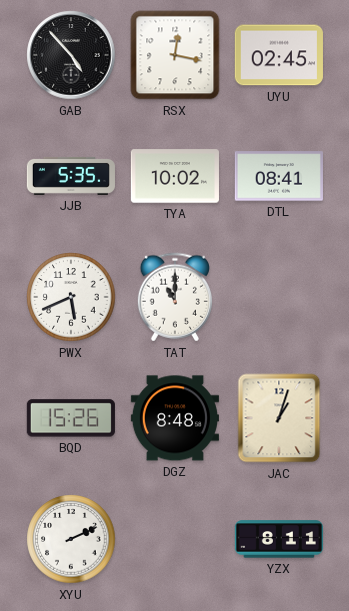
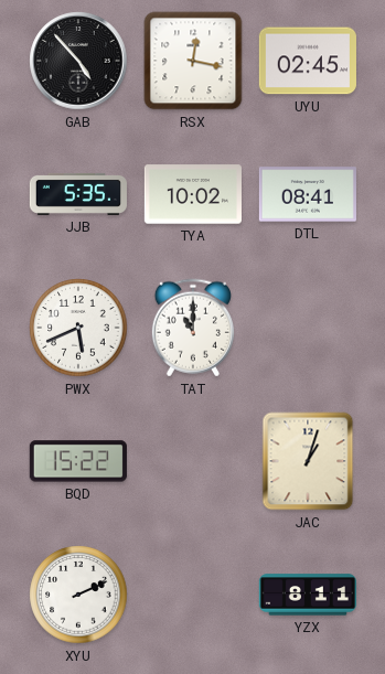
BQD: 15:26 -> 15:22 (78, 461)
DGZ: 8:48 -> none (175, 418)
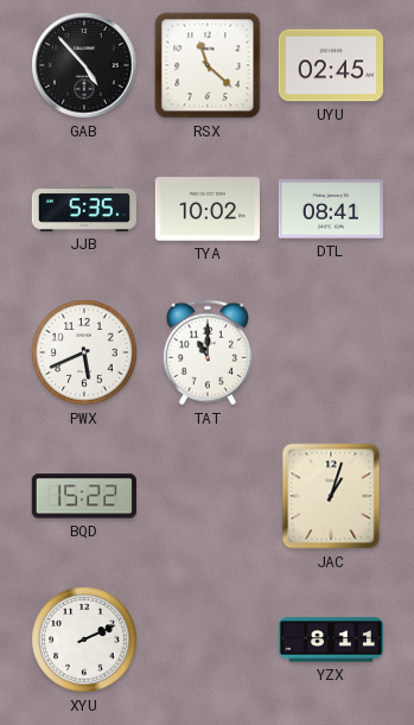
RSX: 12:17 -> 11:22 (208, 65)
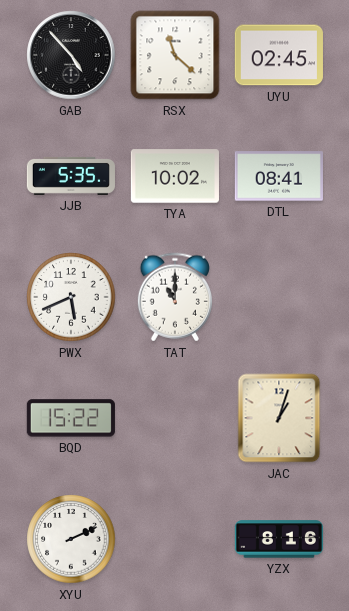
YZX: 8:11 -> 8:16 (279, 539)
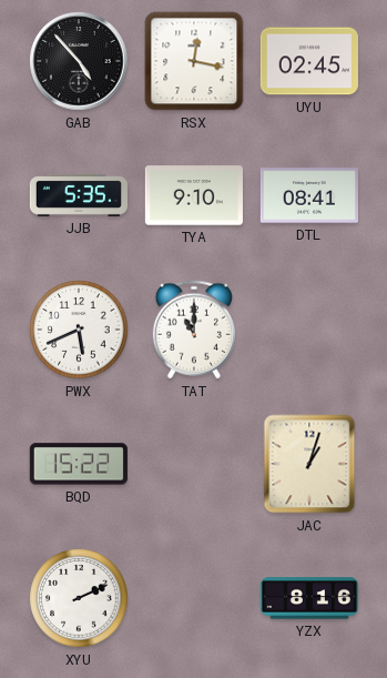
RSX: 11:22 -> 12:17 (194, 61)
TYA: 10:02 -> 9:10 (194, 195)
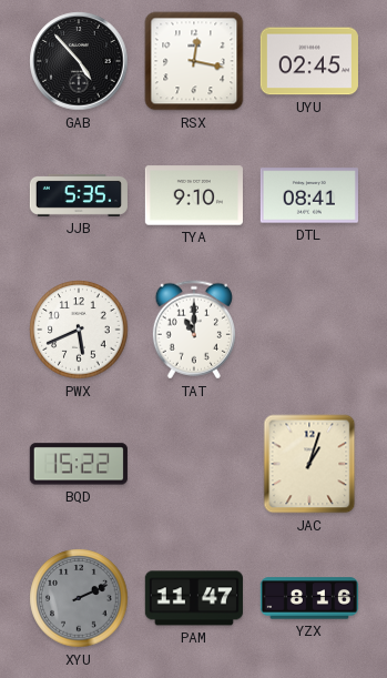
XYU dial: white -> grey (79, 598)
PAM: none -> 11:47 (194, 598)
